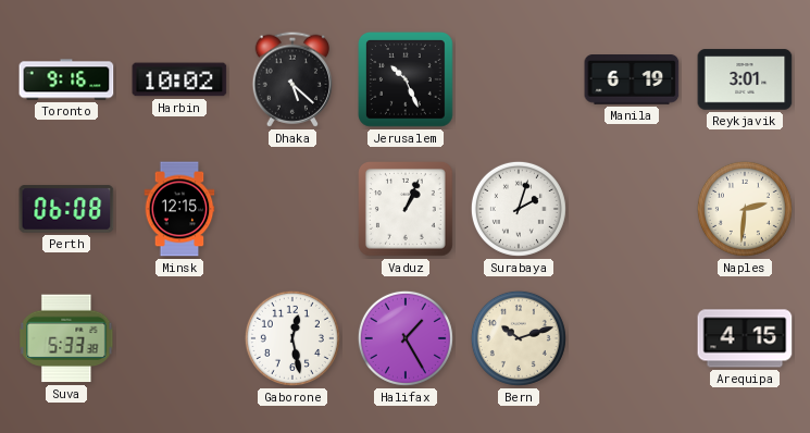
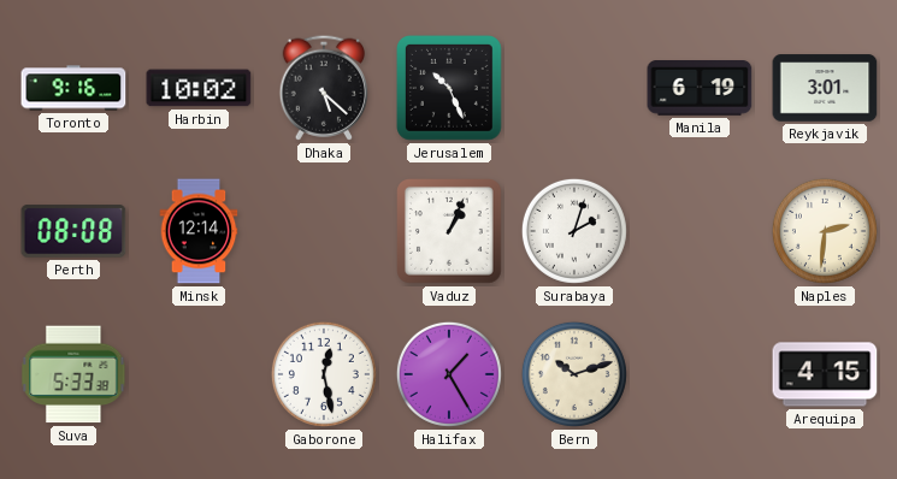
Perth: 06:08 -> 08:08 (73, 231)
Minsk: 12:15 -> 12:14 (199, 231)
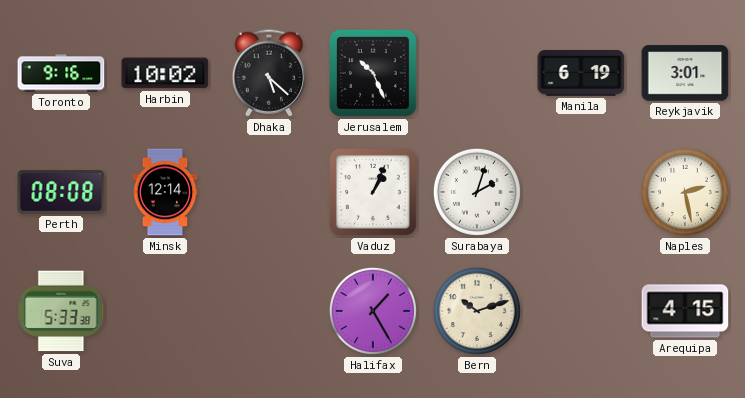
Naples: 2:31 -> 2:28 (685, 192)
Gaborone: 12:28 -> none (324, 374)
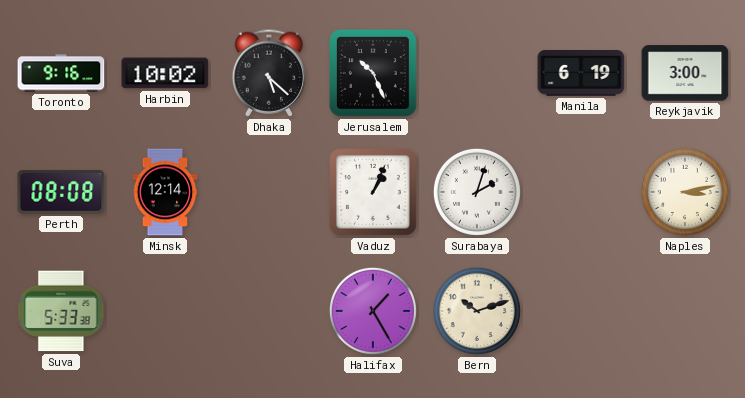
Reykjavik: 3:01 -> 3:00 (685, 73)
Naples: 2:28 -> 3:13 (685, 192)
Arequipa: 4:15 -> none (685, 311)
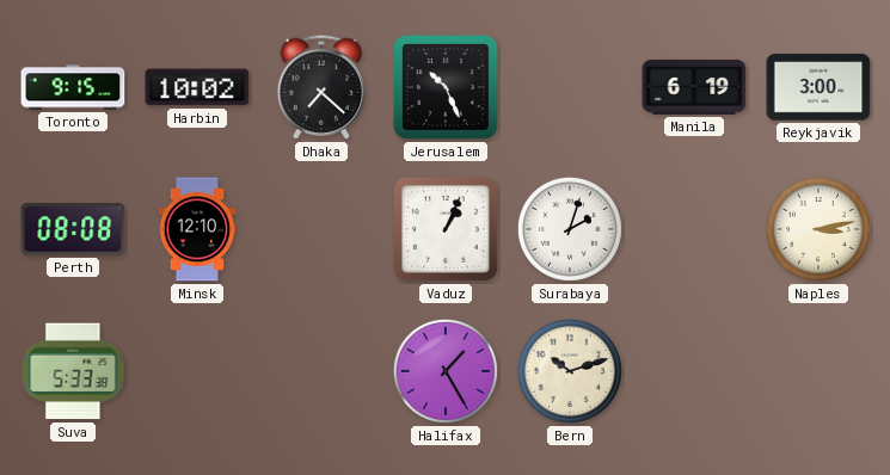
Toronto: 9:16 -> 9:15 (73, 87)
Dhaka: 5:22 -> 7:22 (320, 87)
Minsk: 12:14 -> 12:10 (197, 229)
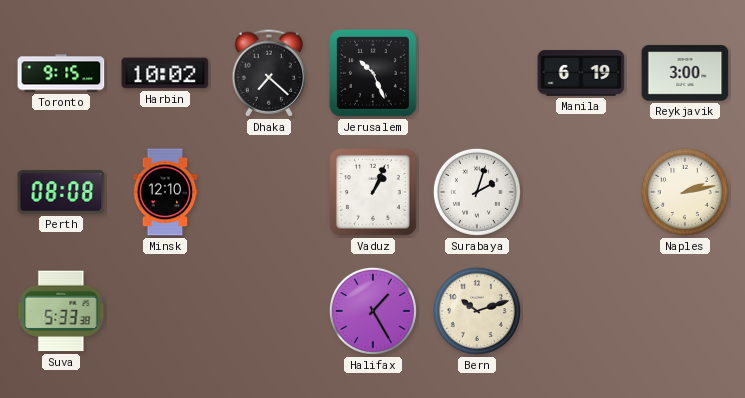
Naples: 3:13 -> 2:13 (685, 192)
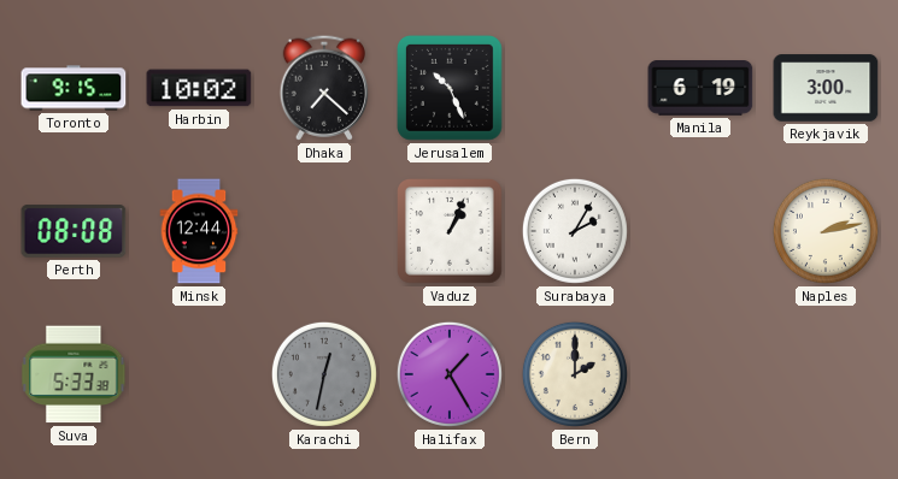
Minsk: 12:10 -> 12:44 (199, 231)
Surabaya: 2:03 -> 2:05 (575, 231)
Karachi: none -> 12:32 (324, 374)
Bern: 10:12 -> 2:00 (575, 374)
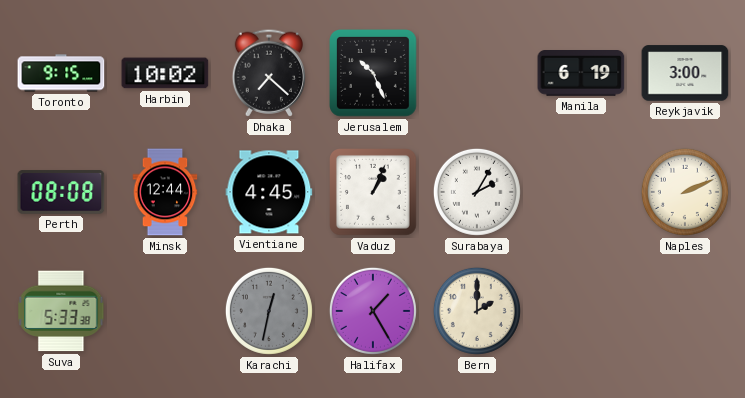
Vientiane: none -> 4:45 (269, 192)
Naples: 2:13 -> 2:11 (685, 192)
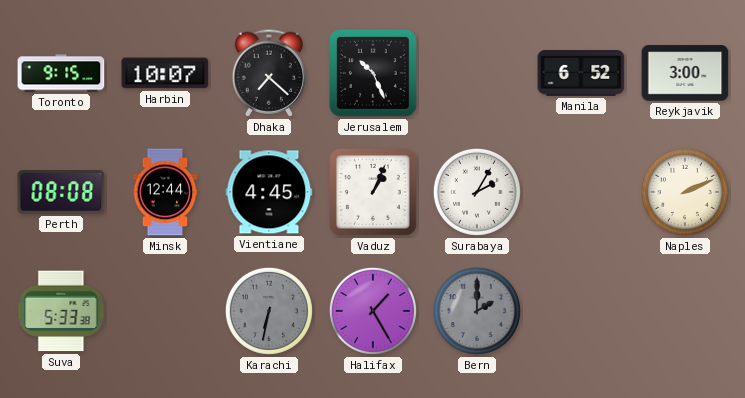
Harbin: 10:02 -> 10:07 (165, 73)
Manila: 6:19 -> 6:52 (581, 74)
Karachi: 12:32 -> 6:32 (269, 311)
Bern dial: cream -> grey (477, 311)
